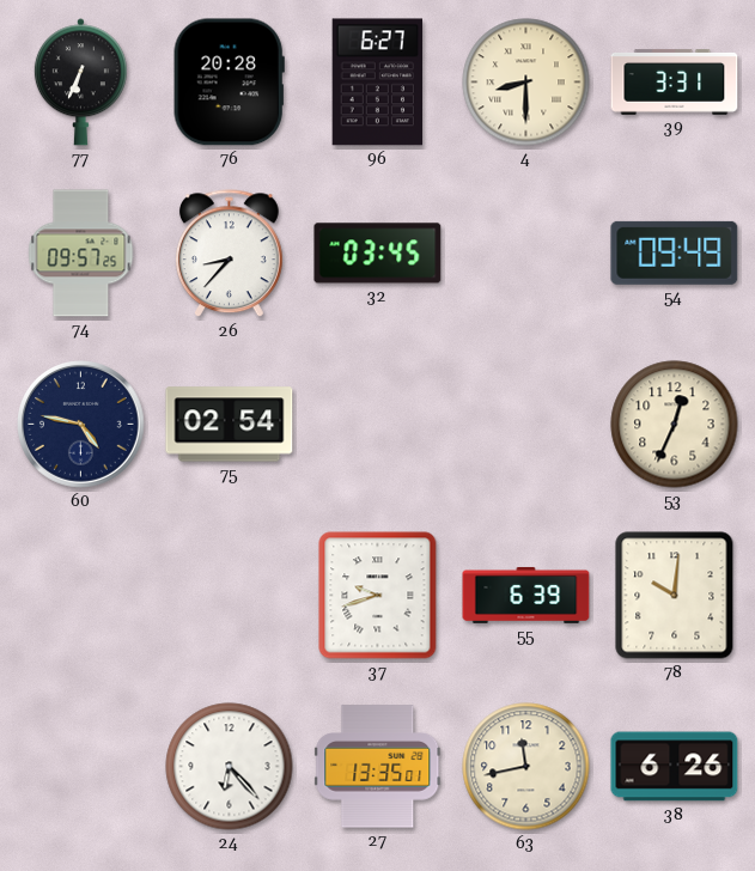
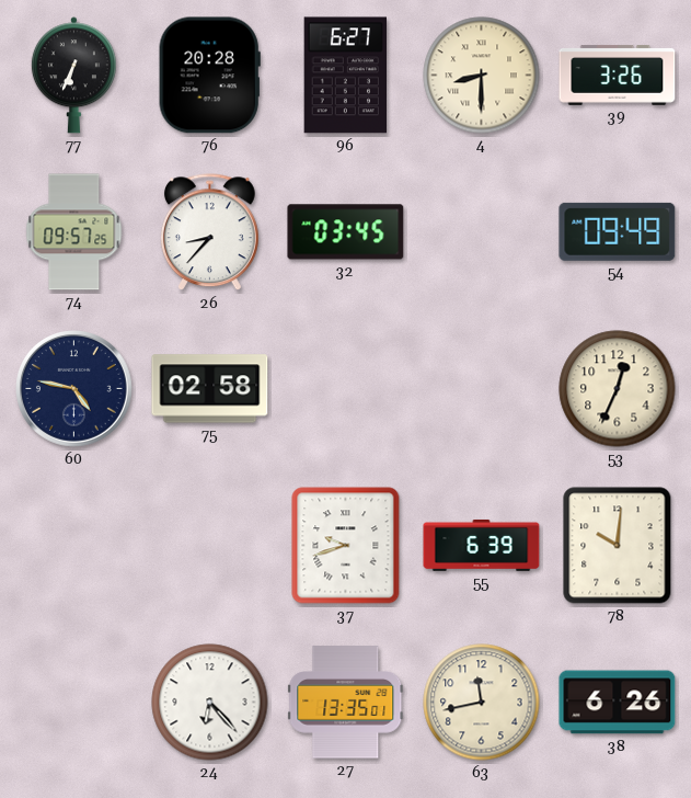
39: 3:31 -> 3:26 (618, 76)
75: 02:54 -> 02:58 (210, 389)
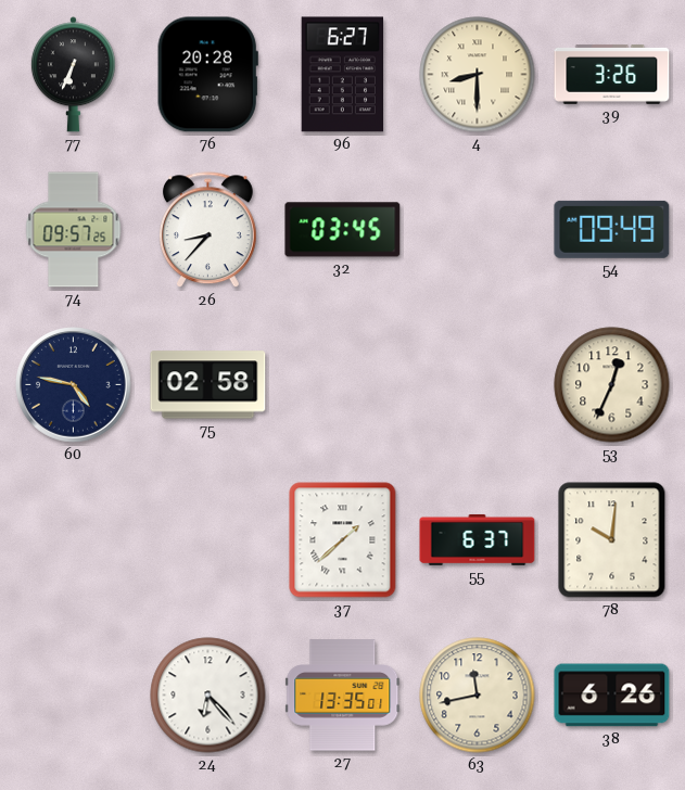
37: 9:42 -> 1:38 (343, 540)
55: 6:39 -> 6:37 (478, 539)
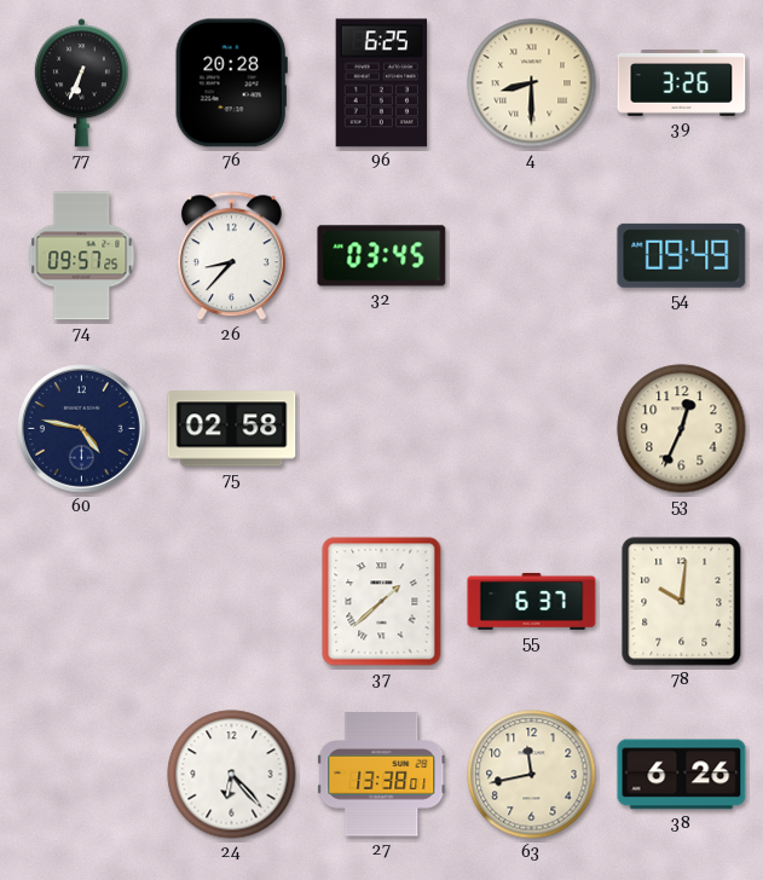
96: 6:27 -> 6:25 (381, 83)
27: 13:35 -> 13:38 (382, 775)
